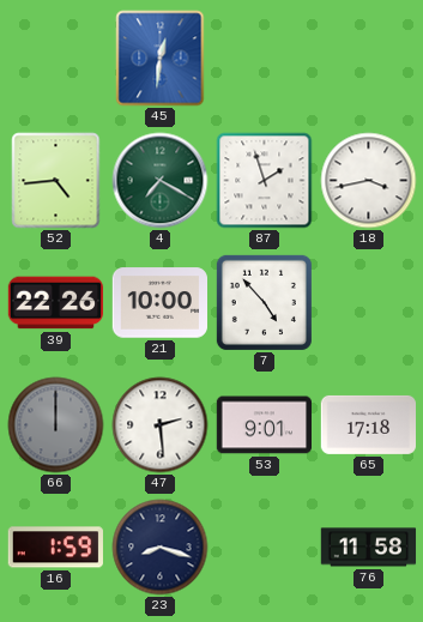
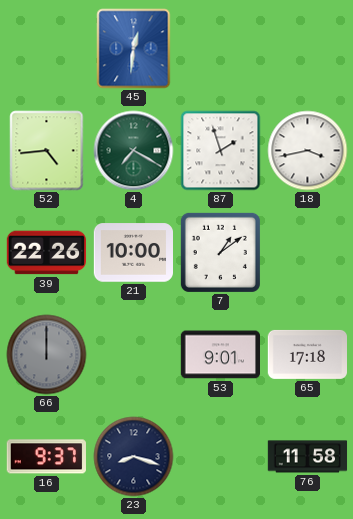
7: 4:53 -> 1:09 (220, 252)
47: 2:29 -> none (161, 425)
16: 1:59 -> 9:37 (46, 457)
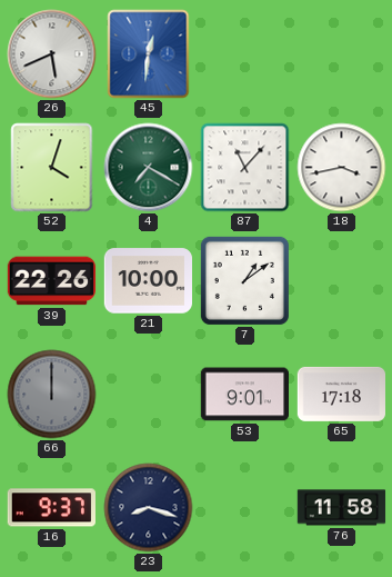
26: none -> 5:41 (52, 54)
52: 4:44 -> 4:03 (52, 168)
87: 1:57 -> 11:07 (245, 168)
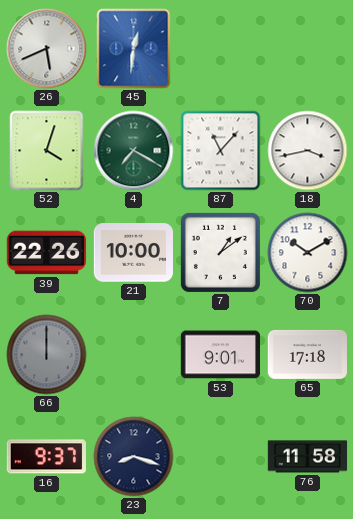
70: none -> 10:10 (308, 253)
